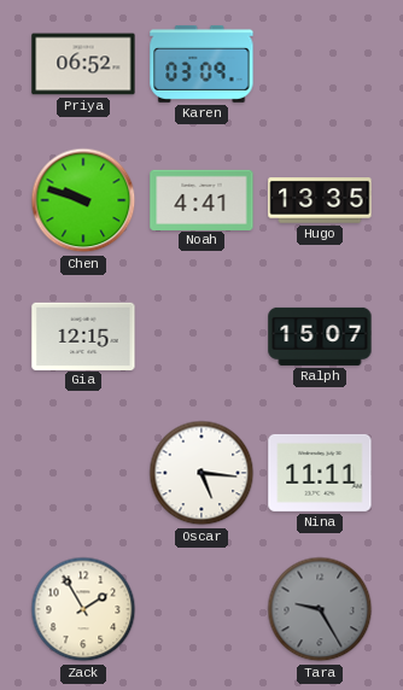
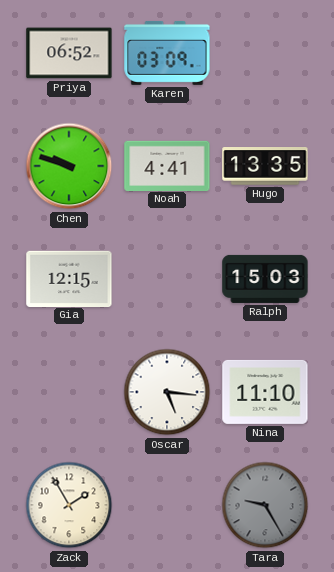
Ralph: 15:07 -> 15:03 (265, 279)
Nina: 11:11 -> 11:10 (265, 392)
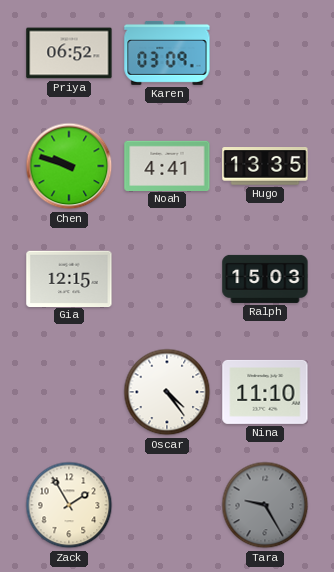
Oscar: 5:16 -> 4:24 (167, 392)
